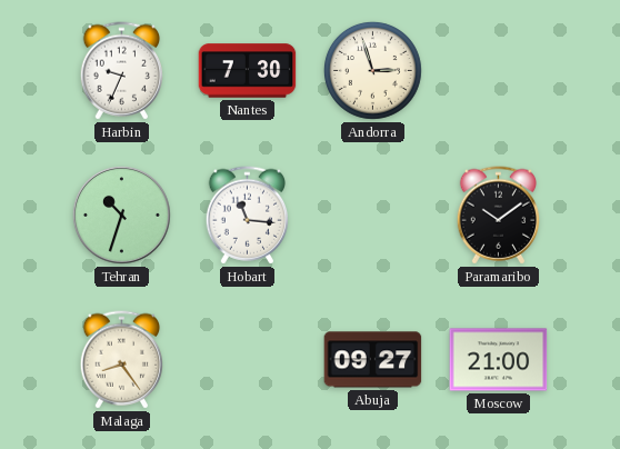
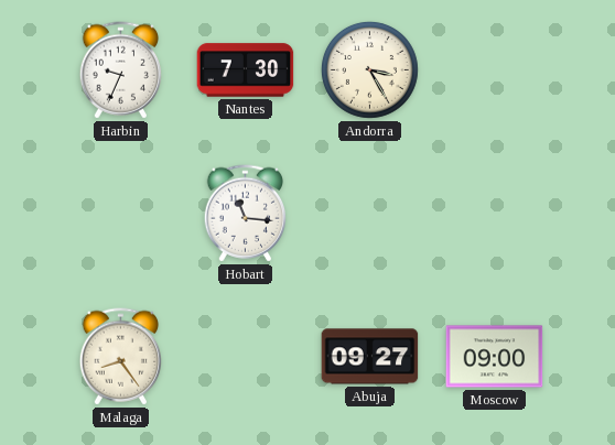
Andorra: 2:57 -> 3:25 (369, 69)
Tehran: 10:33 -> none (122, 216)
Paramaribo: 10:09 -> none (498, 216)
Moscow: 21:00 -> 09:00 (495, 357)
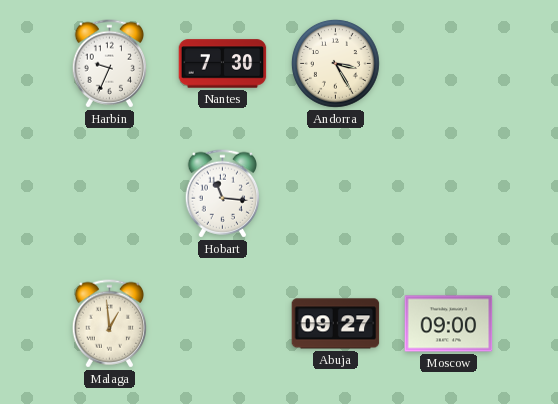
Malaga: 8:24 -> 12:59 (109, 324)
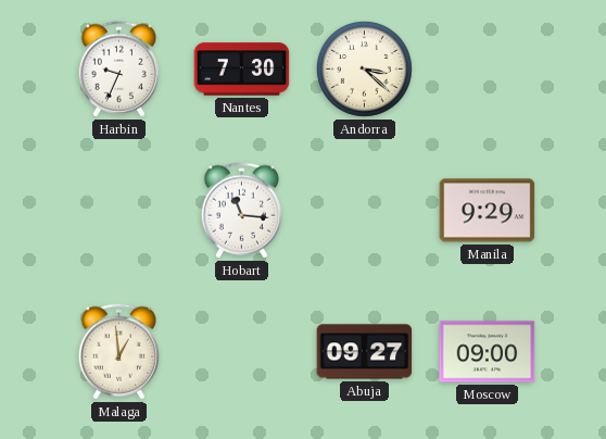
Andorra: 3:25 -> 3:22 (364, 68)
Manila: none -> 9:29 (488, 211)
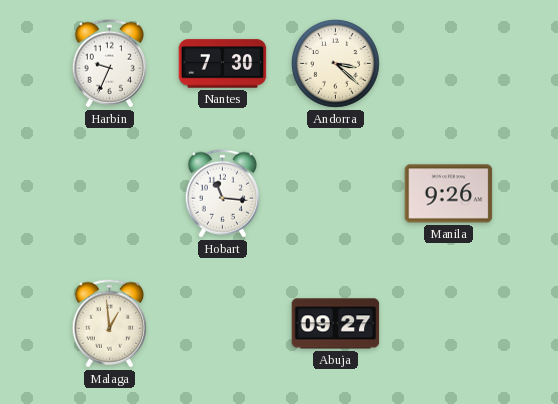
Manila: 9:29 -> 9:26 (449, 194)
Moscow: 09:00 -> none (488, 352)
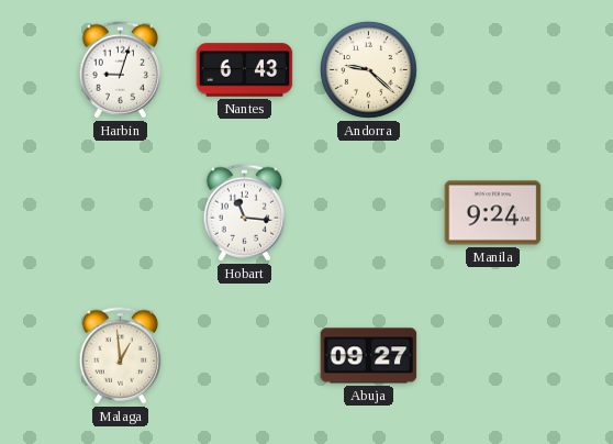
Harbin: 9:34 -> 9:03 (120, 70)
Nantes: 7:30 -> 6:43 (245, 70)
Andorra: 3:22 -> 9:22 (368, 69)
Manila: 9:26 -> 9:24 (493, 213)
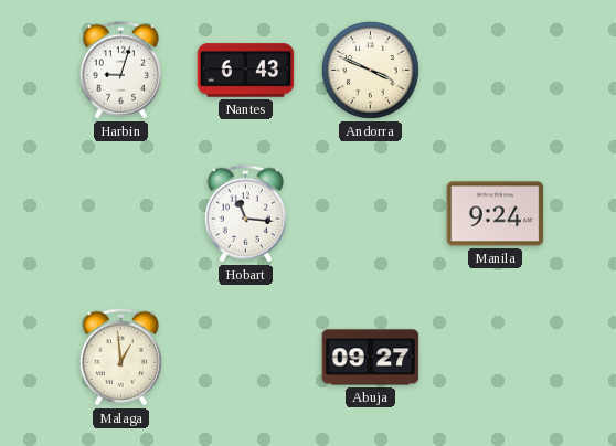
Andorra: 9:22 -> 3:49 (370, 70)
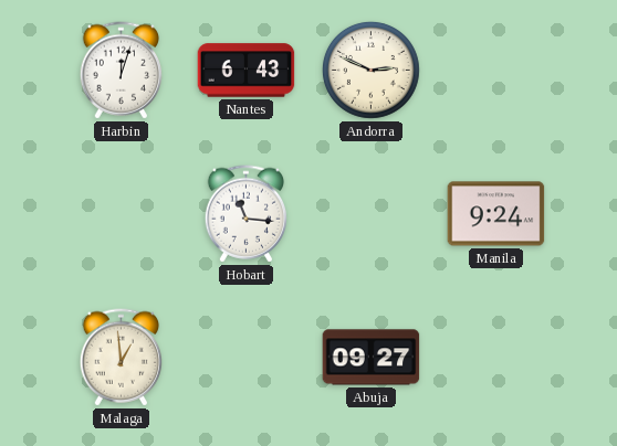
Harbin: 9:03 -> 12:03 (121, 71)
Andorra: 3:49 -> 2:49 (370, 70)
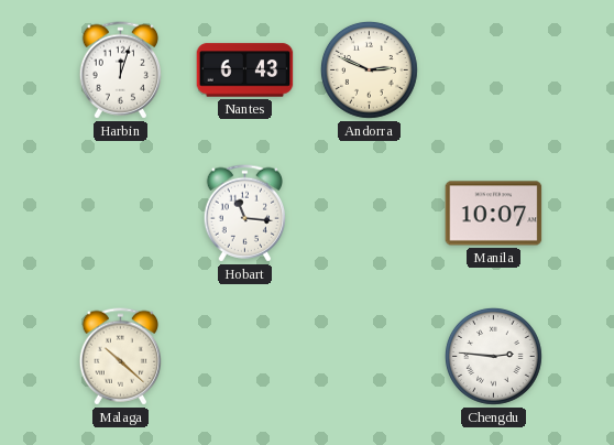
Manila: 9:24 -> 10:07 (494, 214)
Malaga: 12:59 -> 10:22 (120, 357)
Abuja: 09:27 -> none (372, 358)
Chengdu: none -> 2:46 (493, 356)
